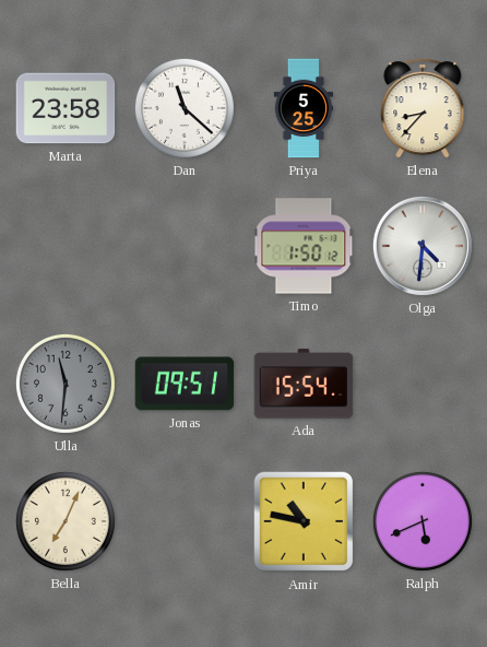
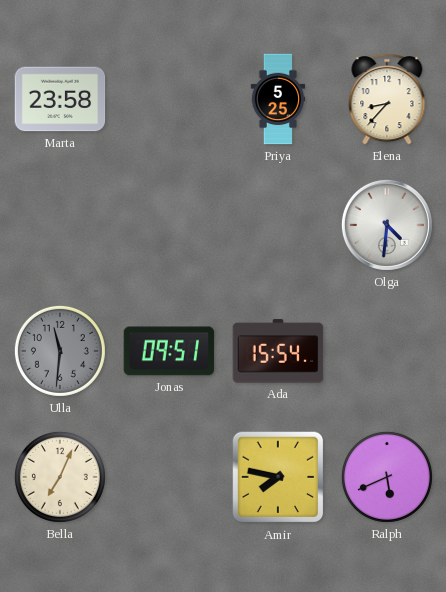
Dan: 11:22 -> none (185, 108)
Timo: 1:50 -> none (304, 246)
Amir: 10:47 -> 7:47 (278, 477)
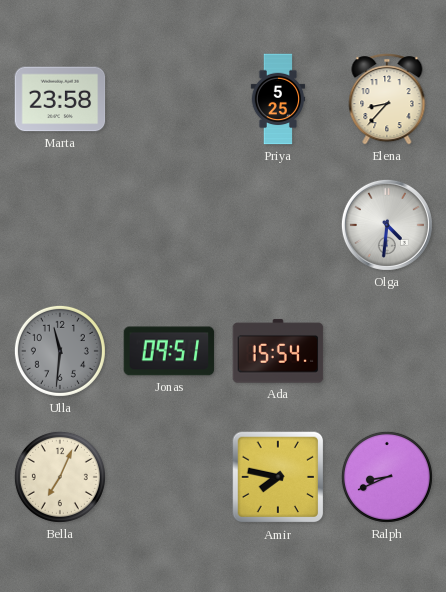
Ralph: 5:41 -> 8:41 (387, 477)
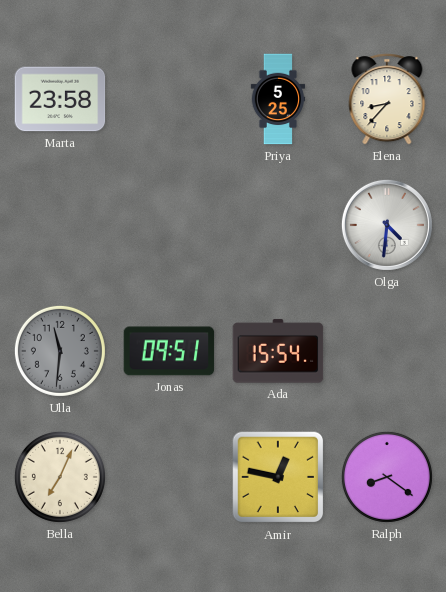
Amir: 7:47 -> 12:47 (278, 477)
Ralph: 8:41 -> 8:21 (387, 477)
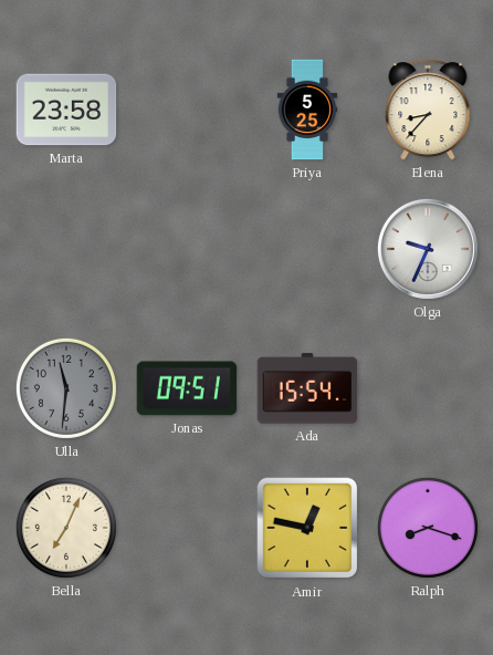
Olga: 4:31 -> 9:34 (428, 249)
Ralph: 8:21 -> 8:18 (428, 528)
